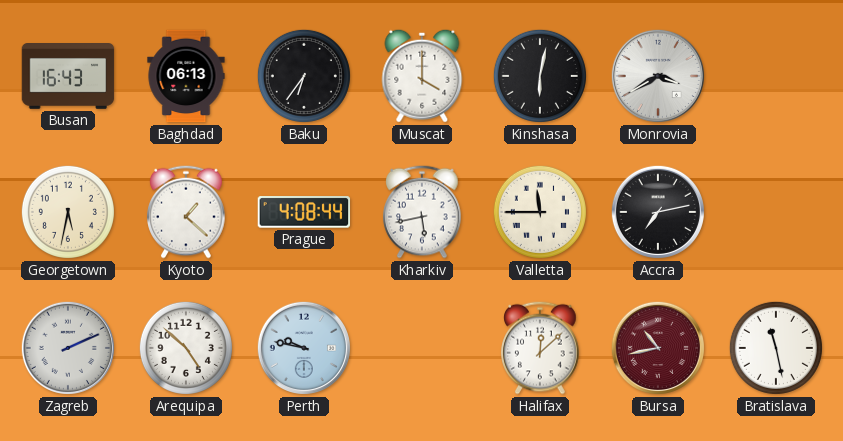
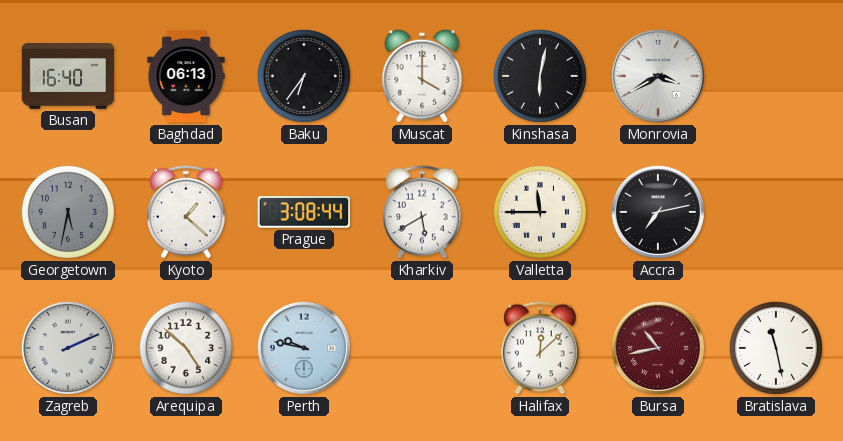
Busan: 16:43 -> 16:40 (68, 77)
Georgetown dial: cream -> grey (68, 212)
Prague: 4:08 -> 3:08 (304, 212)
Kharkiv: 5:43 -> 5:40 (422, 212)
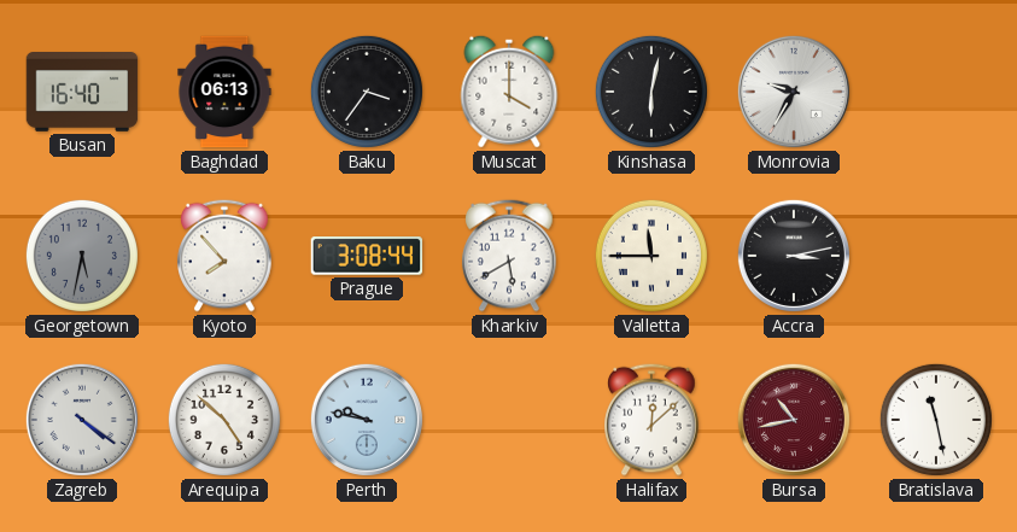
Baku: 6:36 -> 3:36 (367, 92)
Monrovia: 3:40 -> 9:35 (794, 92)
Kyoto: 1:22 -> 7:53 (224, 256)
Accra: 7:13 -> 3:13 (794, 256)
Zagreb: 2:11 -> 4:21 (82, 420)
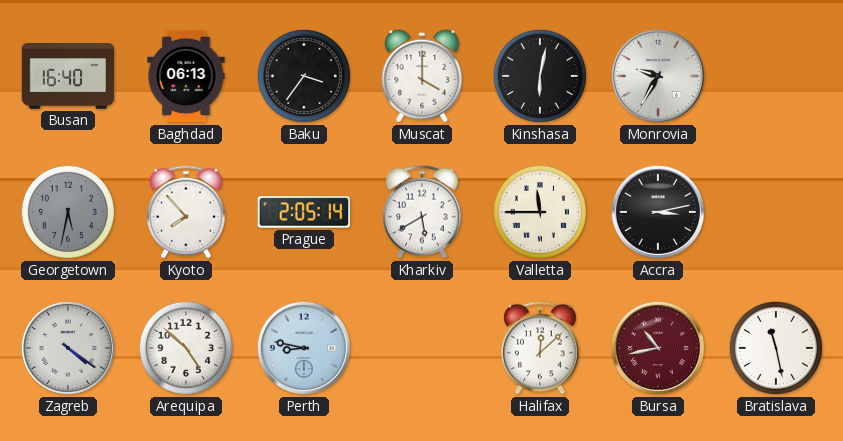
Prague: 3:08 -> 2:05 (304, 212)
Perth: 9:47 -> 8:47 (304, 348)
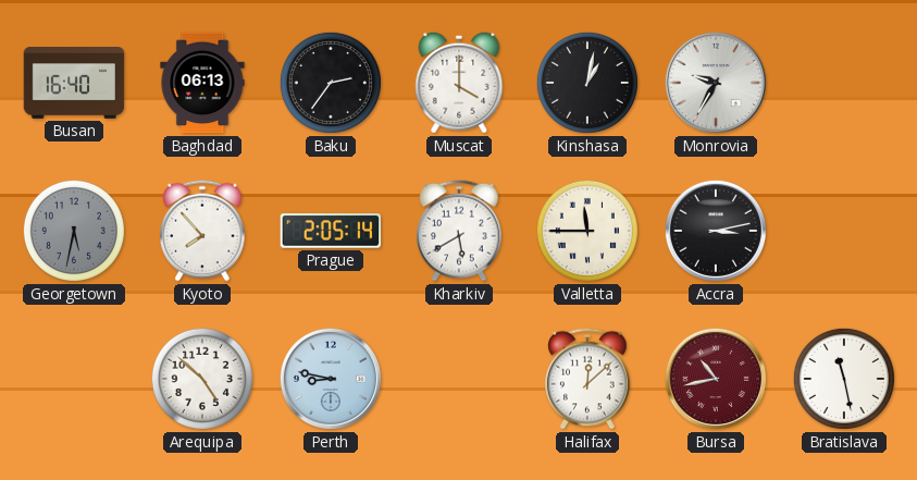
Baku: 3:36 -> 2:36 (331, 83)
Kinshasa: 6:02 -> 1:02 (587, 83)
Zagreb: 4:21 -> none (68, 348)
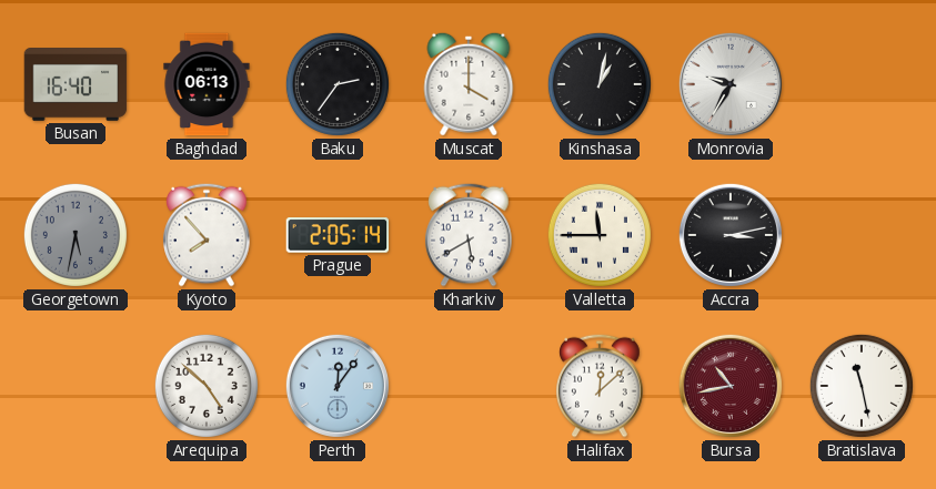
Perth: 8:47 -> 12:06 (338, 386)
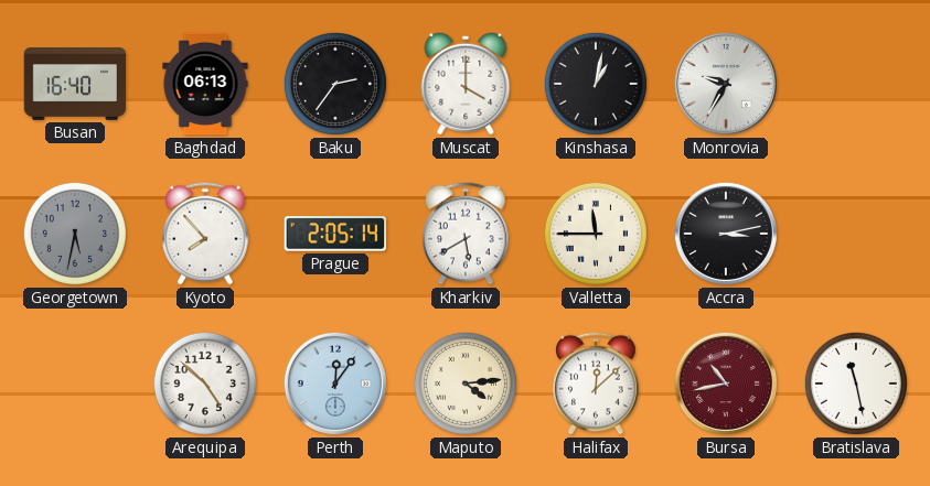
Maputo: none -> 4:14 (466, 384)
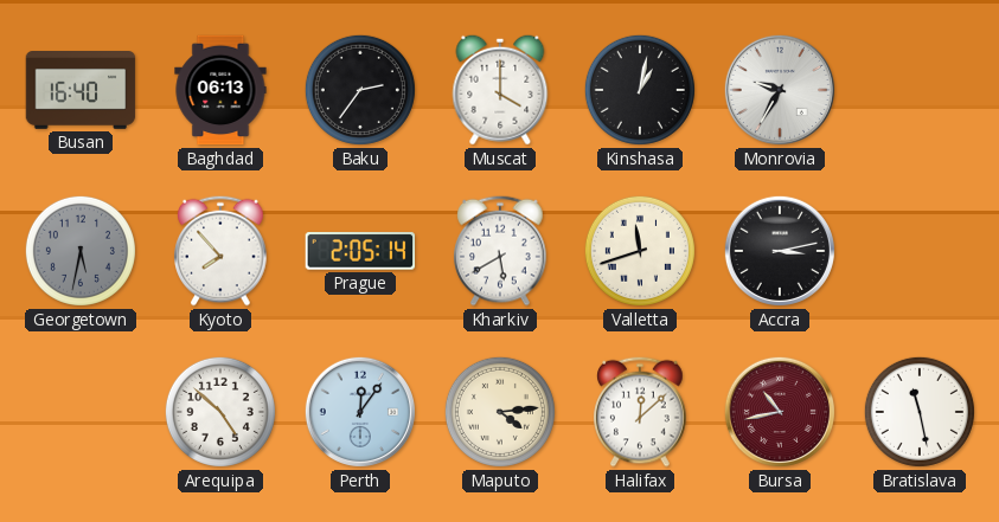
Valletta: 11:45 -> 11:42 (640, 251)
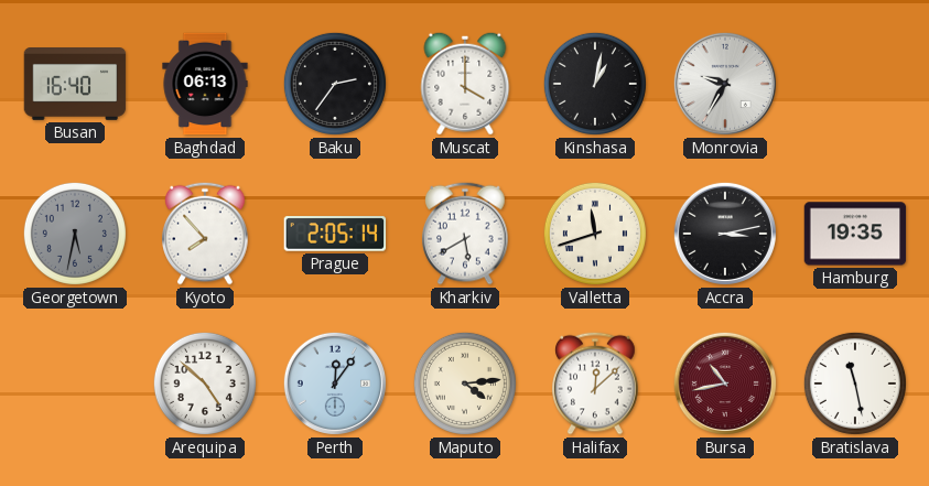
Hamburg: none -> 19:35 (855, 234)
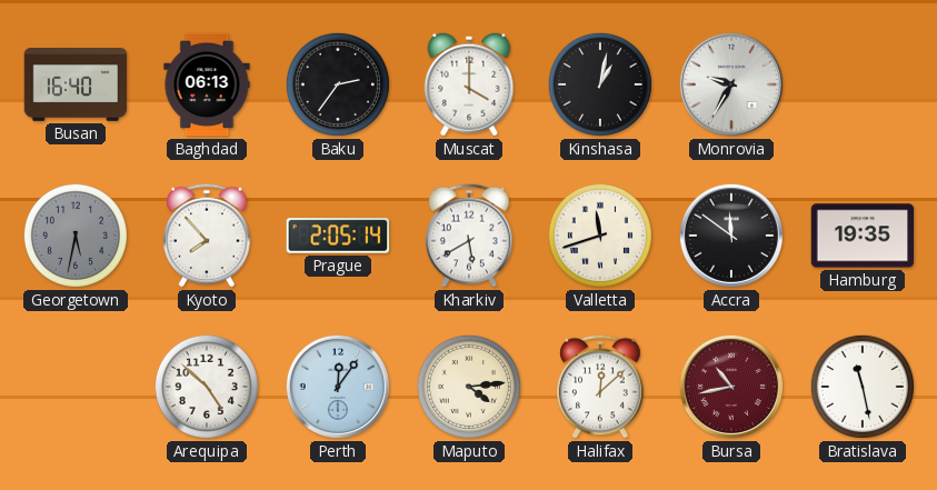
Accra: 3:13 -> 11:51 (731, 236)
